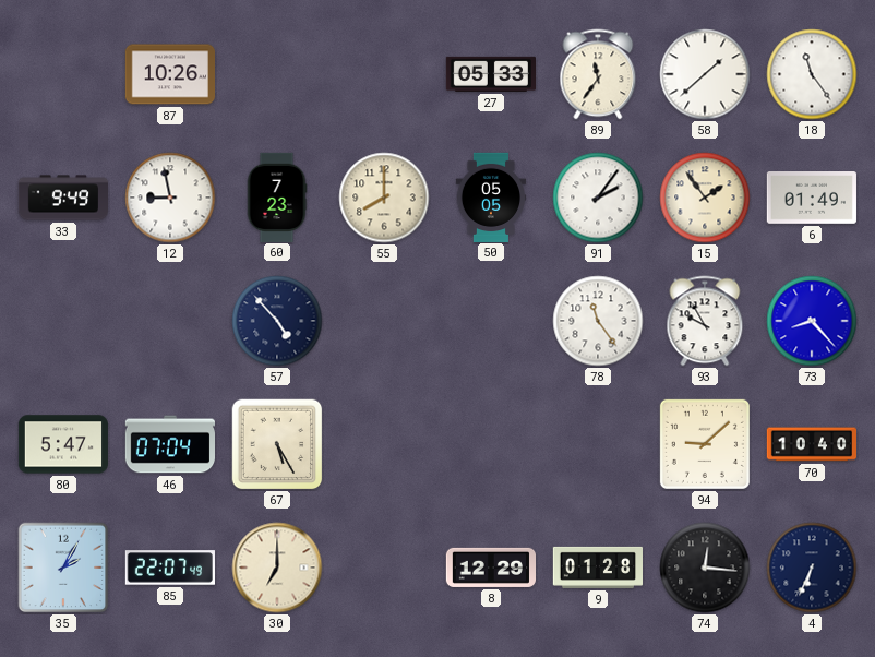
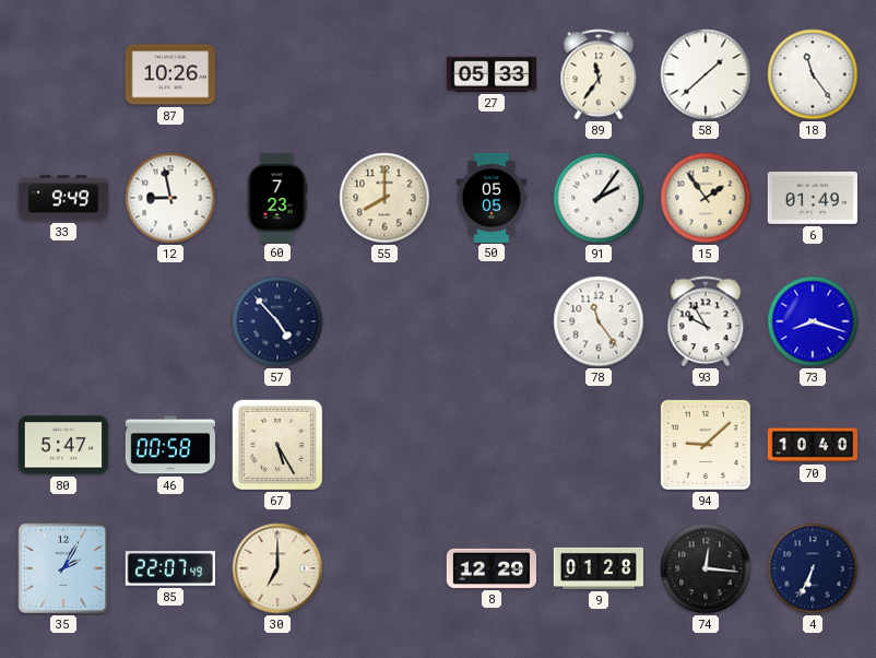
73: 8:23 -> 8:18 (813, 321)
46: 07:04 -> 00:58 (169, 445)
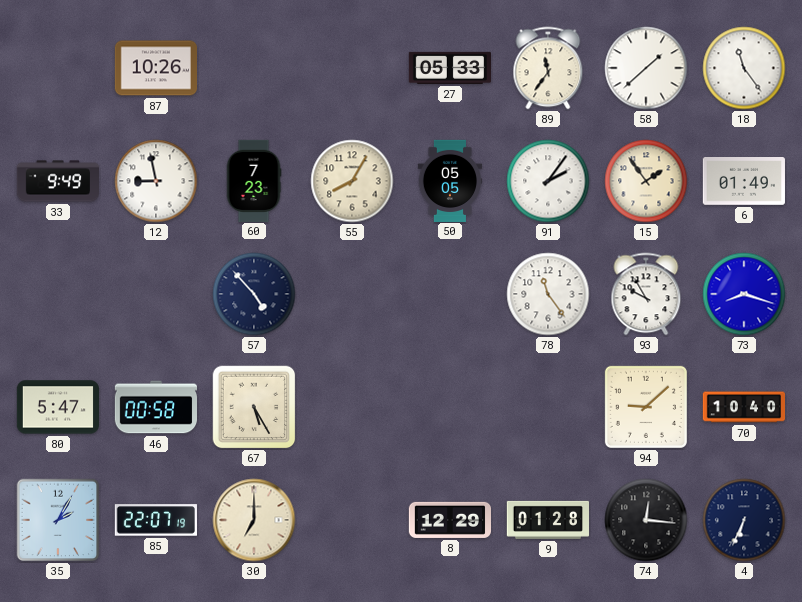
55: 8:00 -> 8:05 (352, 181)
85: 22:07:49 -> 22:07:19 (156, 520)
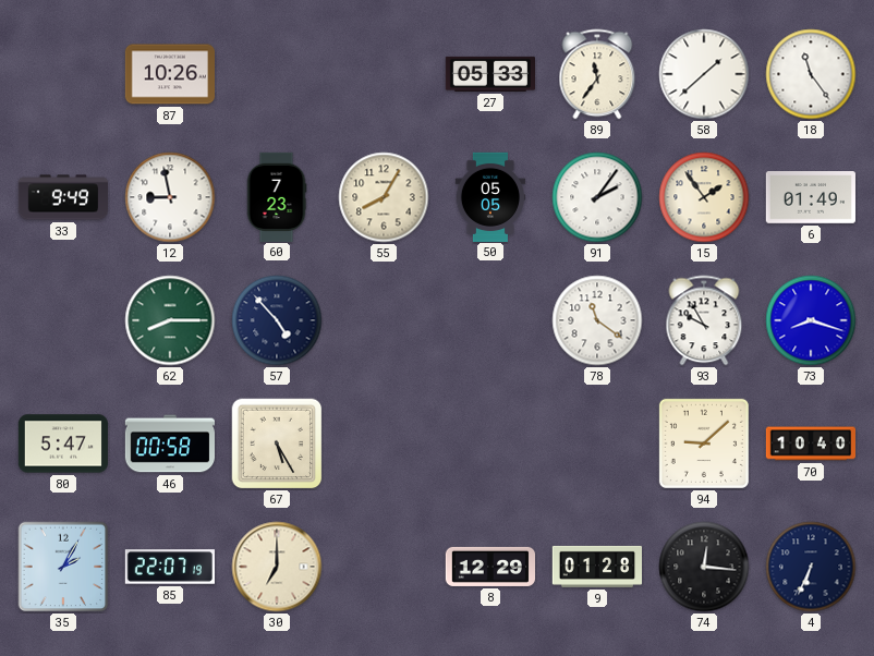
62: none -> 8:15 (170, 320)
78: 11:24 -> 11:21 (597, 320)
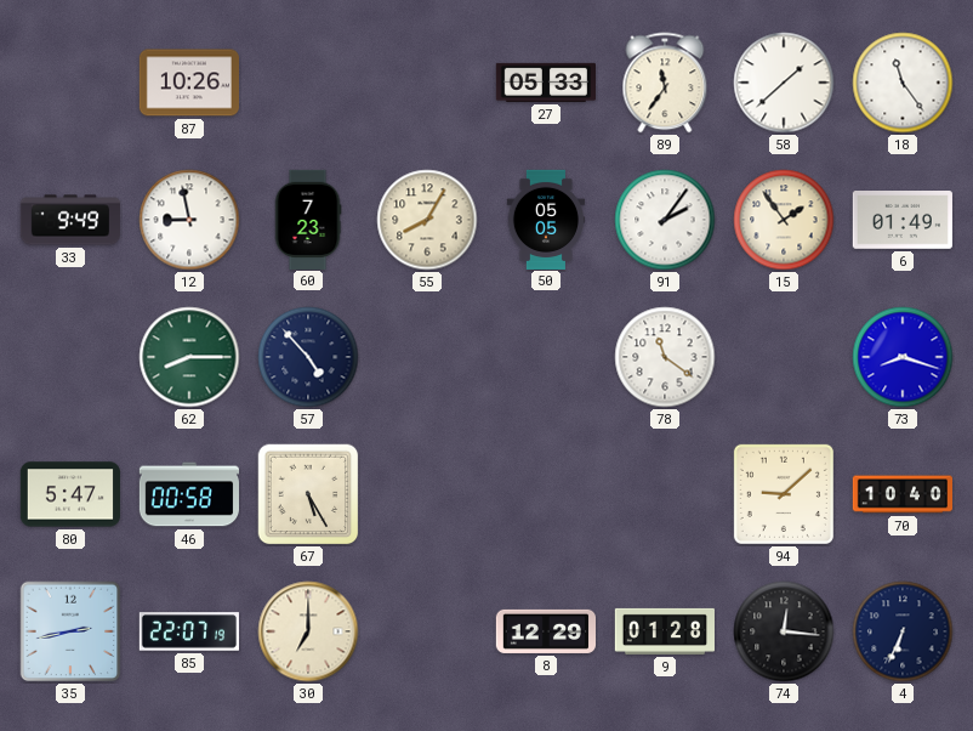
93: 9:55 -> none (704, 320)
35: 2:05 -> 2:43 (70, 631)
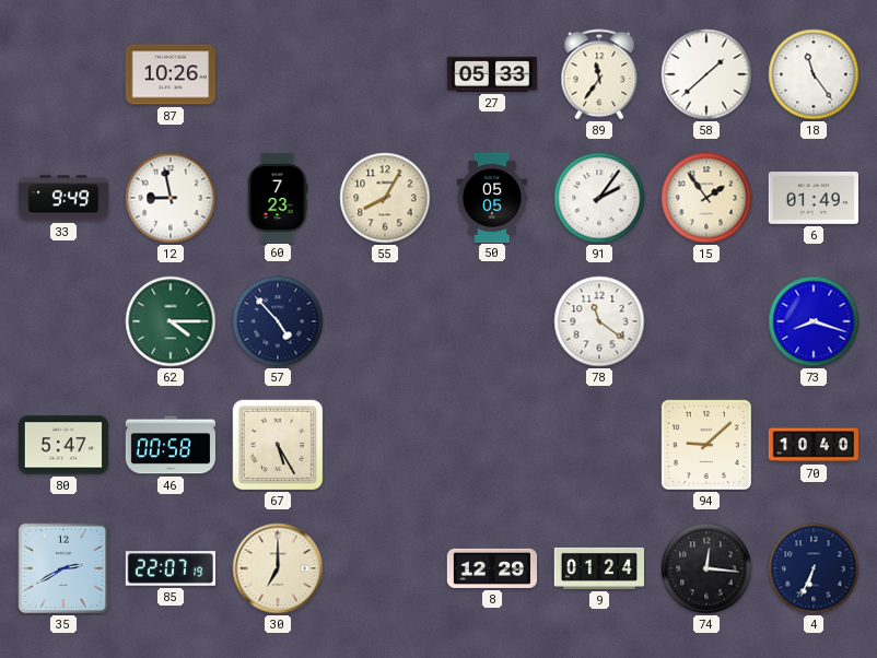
62: 8:15 -> 4:15 (171, 321)
35: 2:43 -> 2:40 (63, 568)
9: 01:28 -> 01:24 (598, 568)
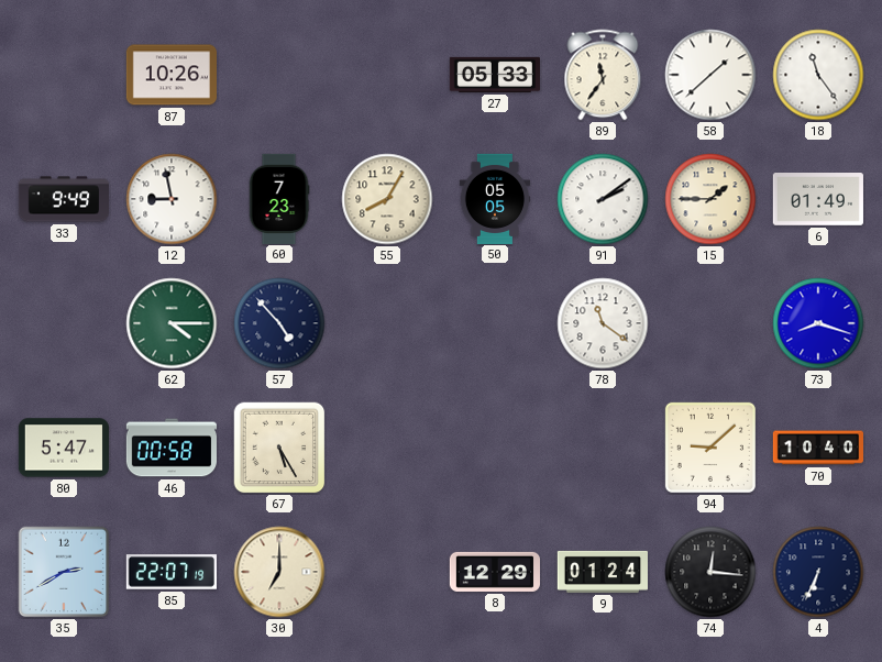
91: 2:06 -> 2:09 (603, 199)
15: 1:54 -> 1:45 (710, 199)
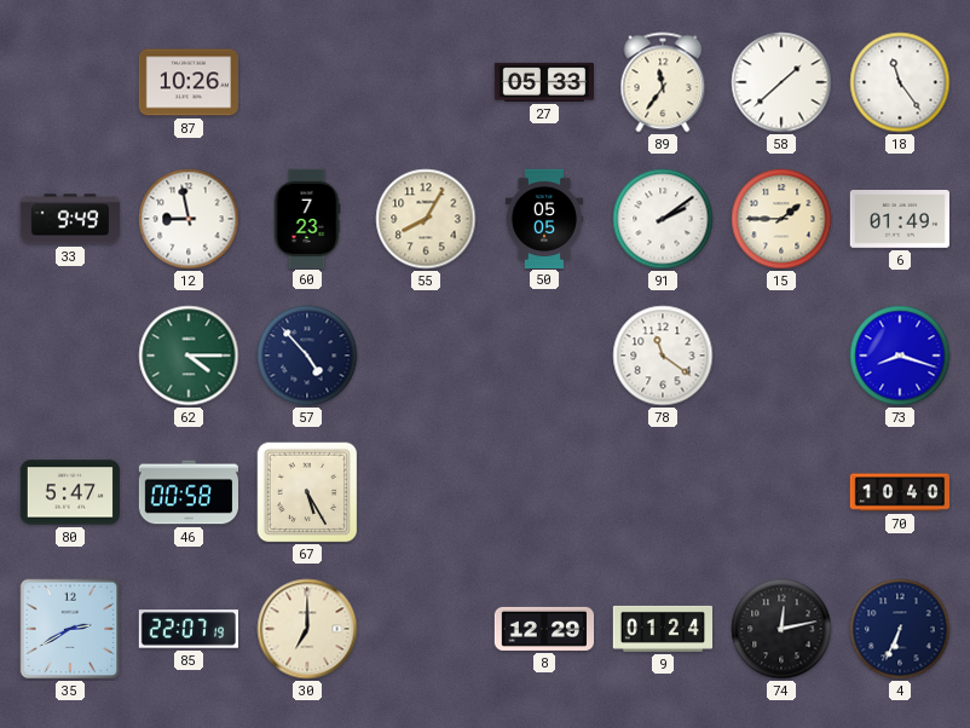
94: 9:08 -> none (710, 448)
74: 12:16 -> 12:13 (781, 629)
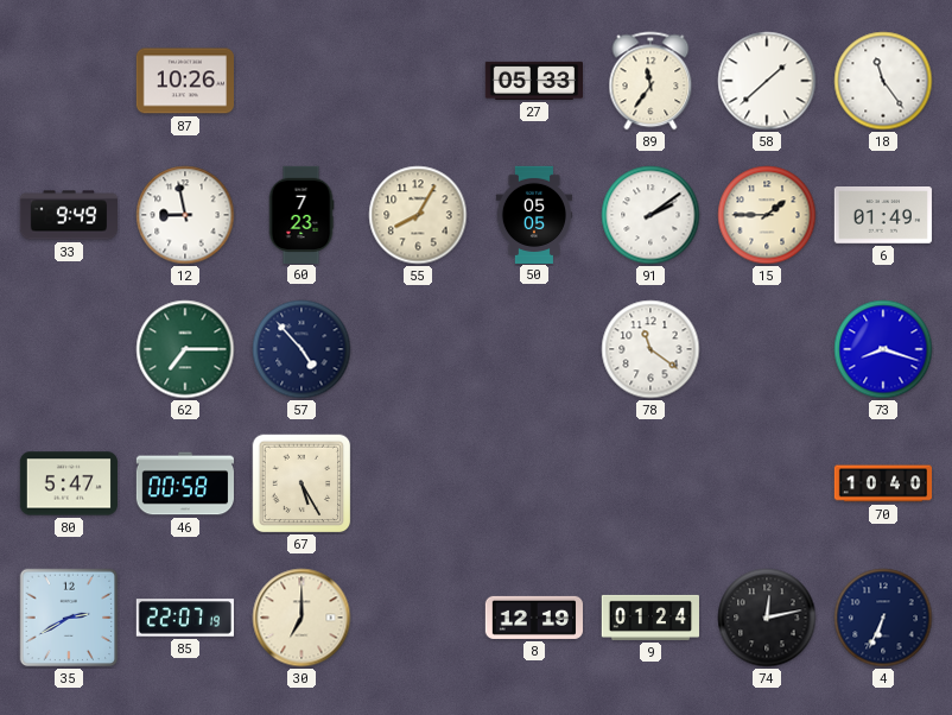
62: 4:15 -> 7:15 (185, 349)
8: 12:29 -> 12:19 (533, 618)
